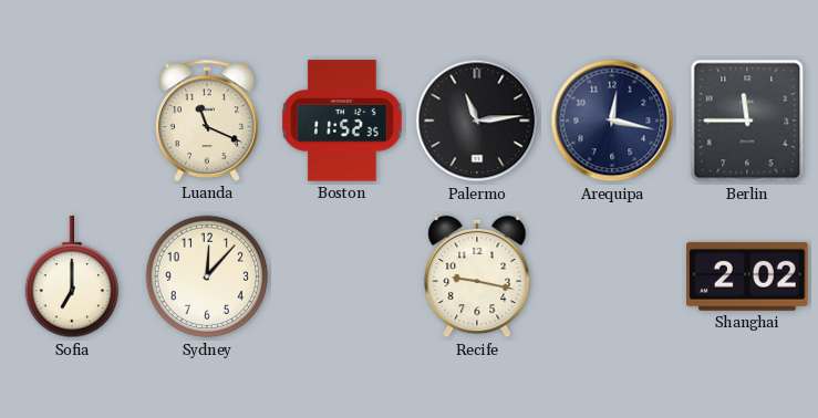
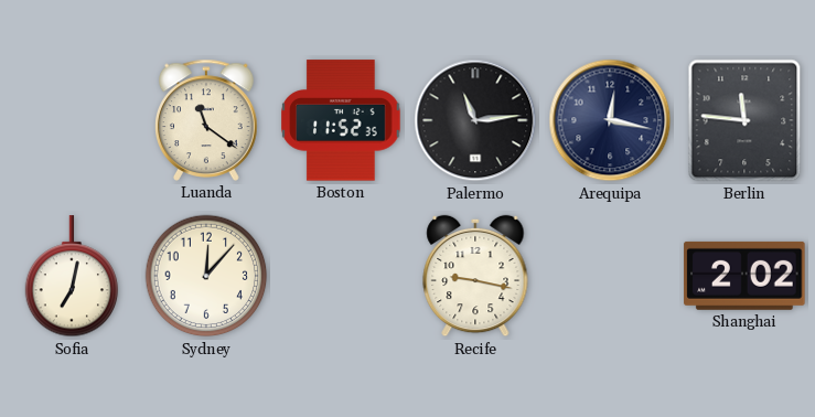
Luanda: 11:19 -> 11:21 (206, 120)
Berlin: 11:45 -> 11:46 (744, 120)
Sofia: 7:00 -> 7:02 (72, 277)
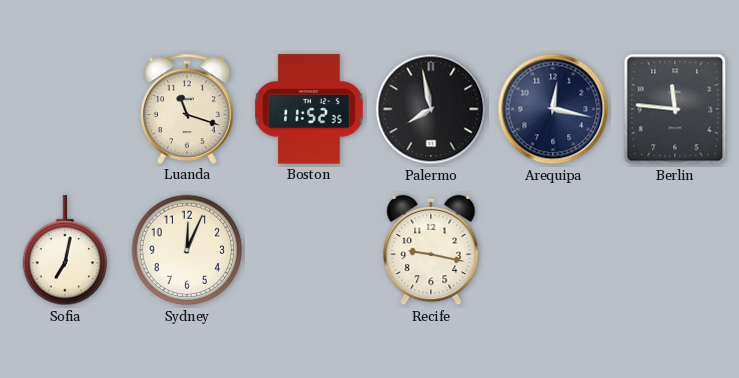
Luanda: 11:21 -> 11:18 (187, 109)
Palermo: 11:14 -> 7:58 (431, 109)
Sydney: 12:07 -> 12:04 (187, 250)
Shanghai: 2:02 -> none (744, 276)
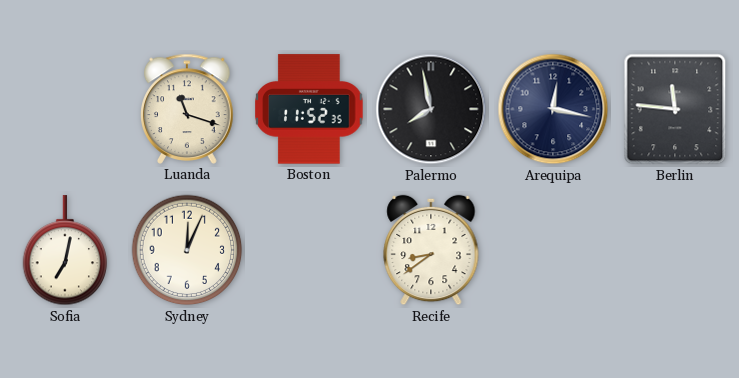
Recife: 9:17 -> 8:39 (431, 250)
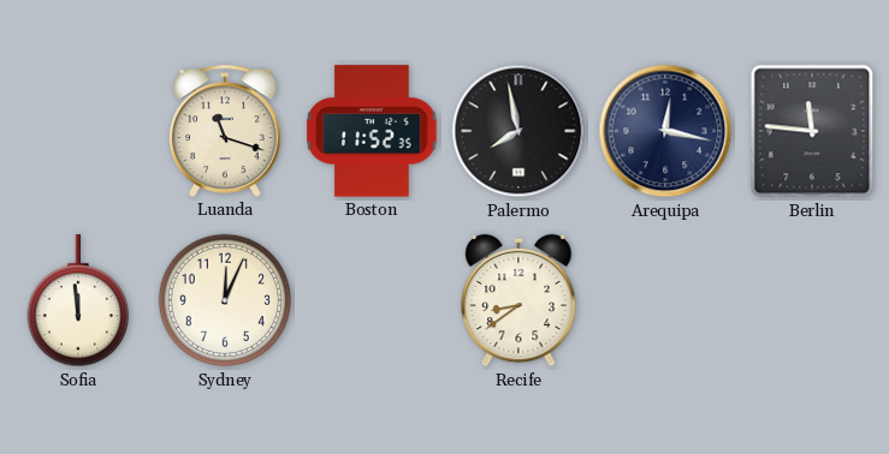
Sofia: 7:02 -> 11:59 (78, 301)
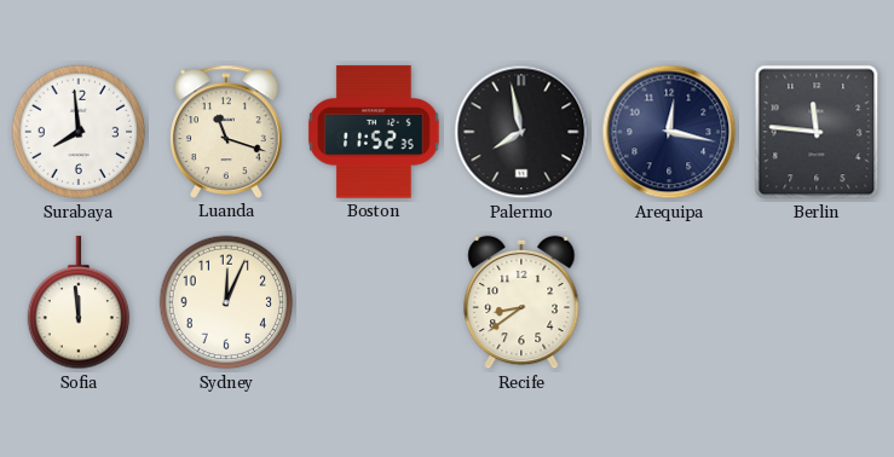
Surabaya: none -> 7:59 (79, 132)
